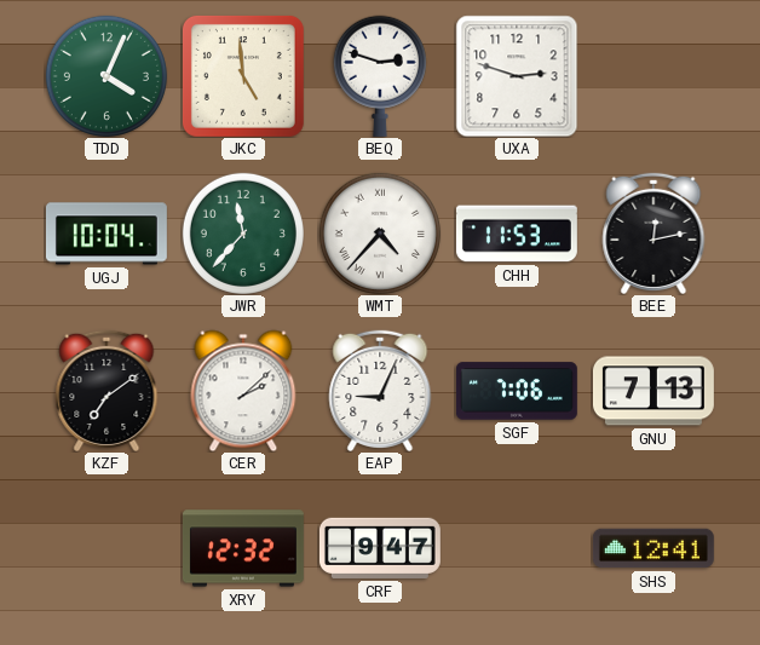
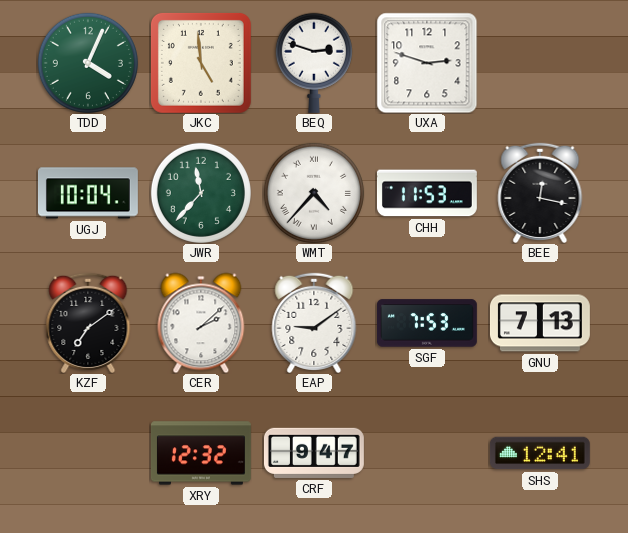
BEE: 12:13 -> 12:17 (540, 193)
EAP: 9:04 -> 9:09 (314, 323)
SGF: 7:06 -> 7:53 (427, 323)
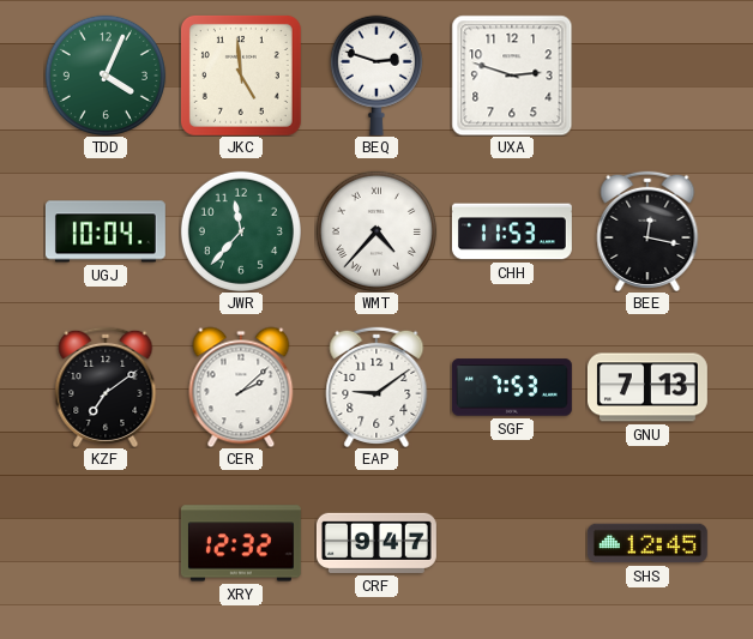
SHS: 12:41 -> 12:45 (647, 543)
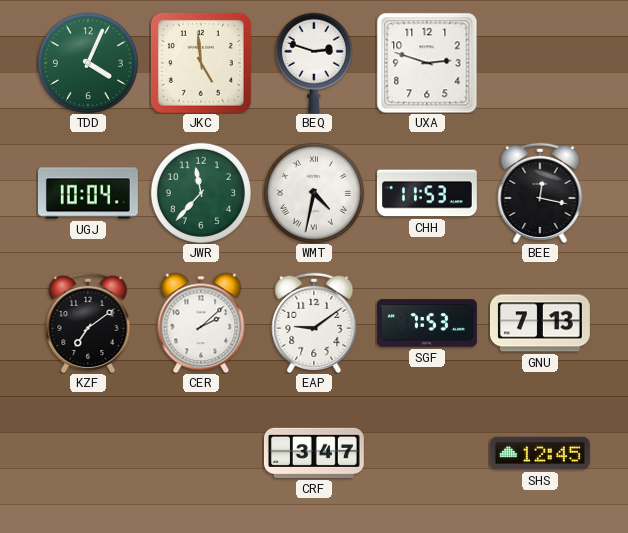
WMT: 4:37 -> 4:32 (314, 193)
XRY: 12:32 -> none (241, 543)
CRF: 9:47 -> 3:47 (314, 453)
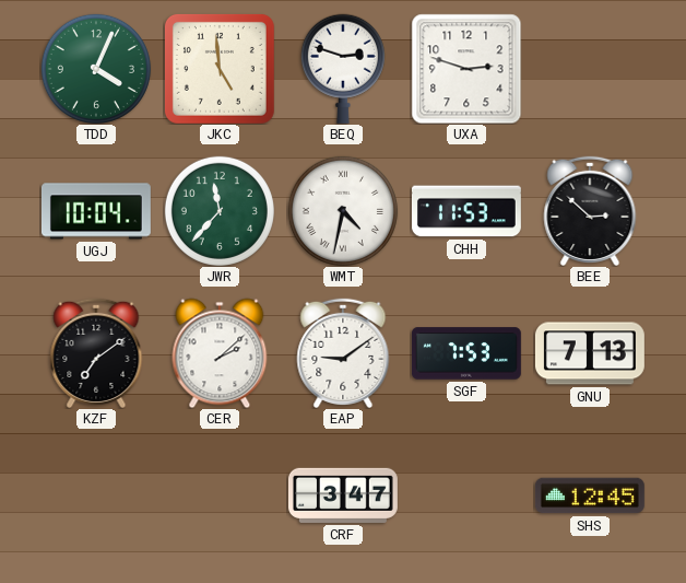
BEE: 12:17 -> 2:52 (590, 211)
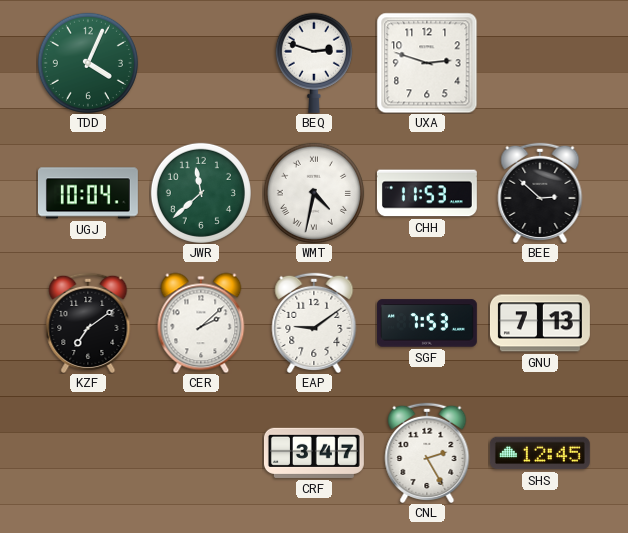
JKC: 4:59 -> none (220, 69)
JWR: 11:37 -> 11:38 (201, 193)
CNL: none -> 2:25 (427, 453)
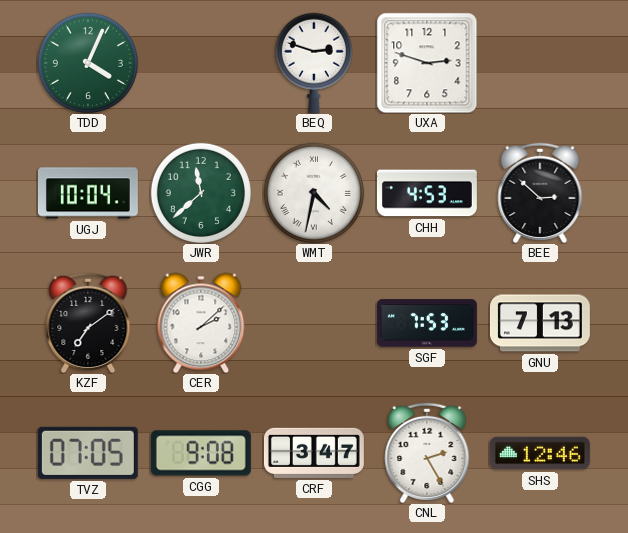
CHH: 11:53 -> 4:53 (427, 193)
EAP: 9:09 -> none (314, 323)
TVZ: none -> 07:05 (88, 453)
CGG: none -> 9:08 (201, 453)
SHS: 12:45 -> 12:46 (540, 453)
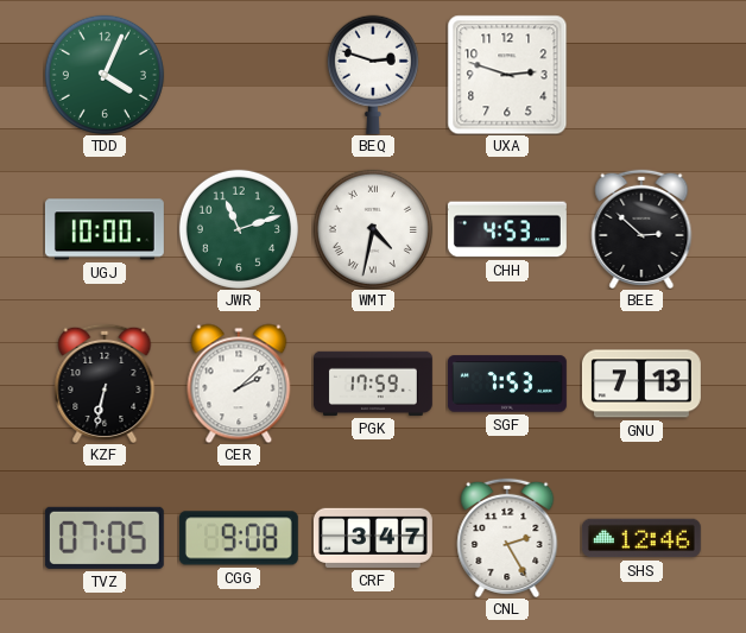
UGJ: 10:04 -> 10:00 (105, 229)
JWR: 11:38 -> 11:12 (239, 229)
KZF: 7:09 -> 6:32 (105, 384)
PGK: none -> 17:59 (373, 384)
